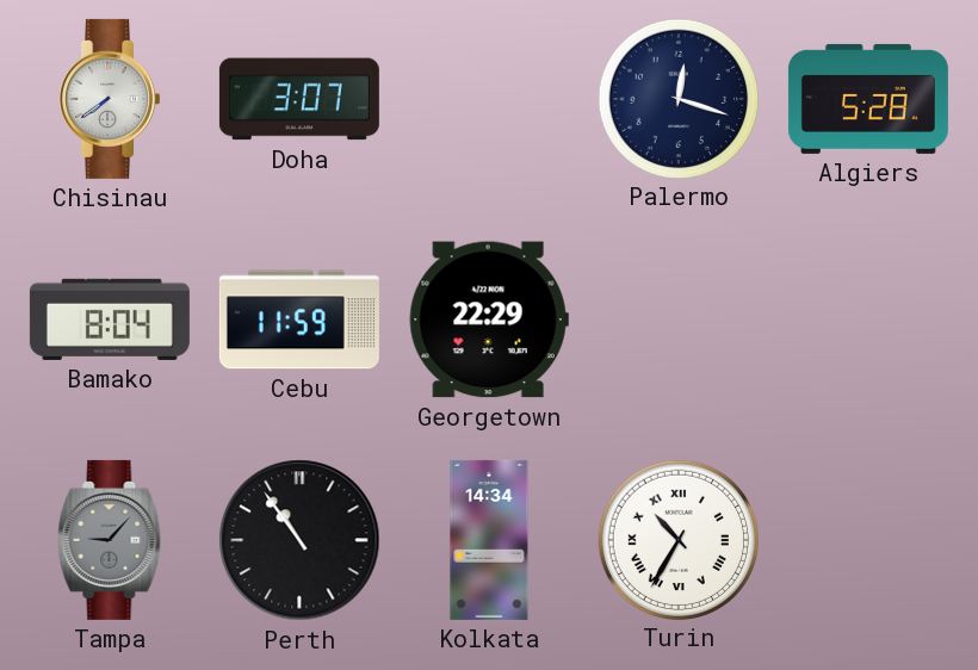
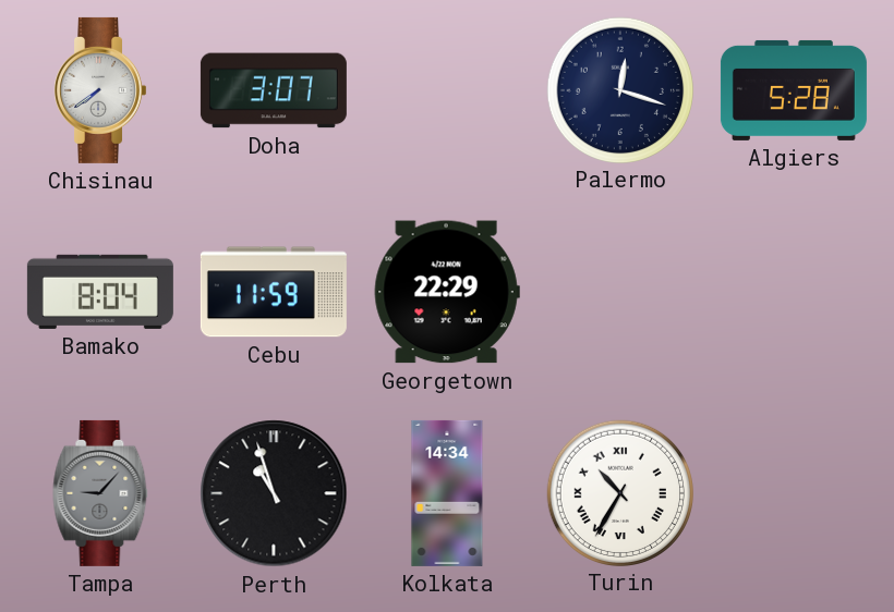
Perth: 10:54 -> 10:57 (274, 493)
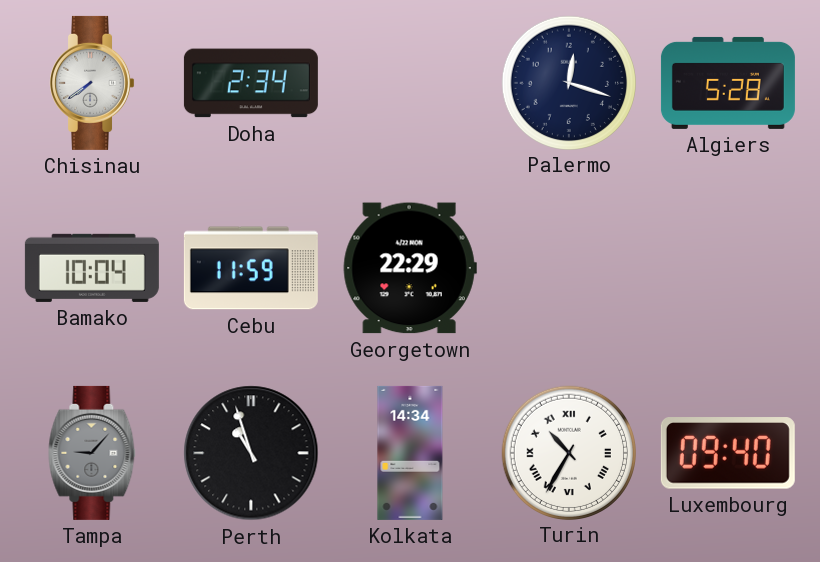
Doha: 3:07 -> 2:34 (251, 83)
Bamako: 8:04 -> 10:04 (92, 268)
Luxembourg: none -> 09:40 (728, 453)
